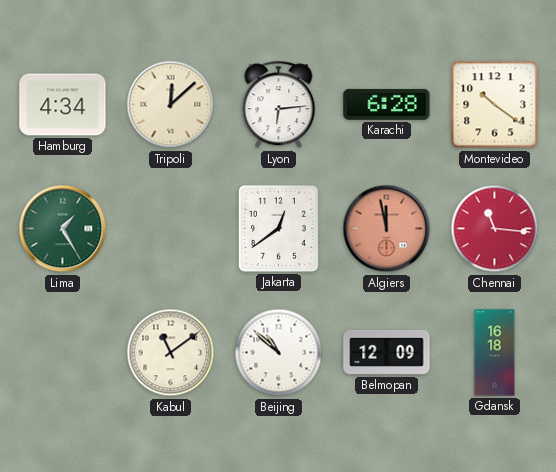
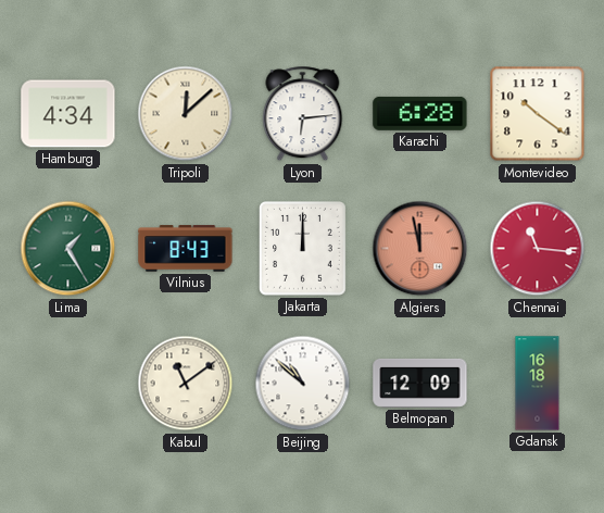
Vilnius: none -> 8:43 (186, 249)
Jakarta: 12:39 -> 12:00 (303, 249)
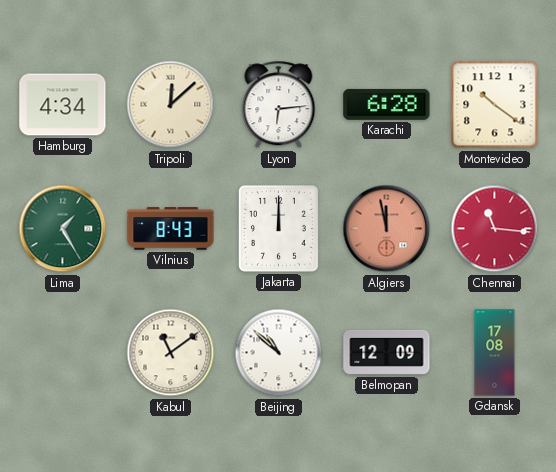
Gdansk: 16:18 -> 17:08 (495, 353)
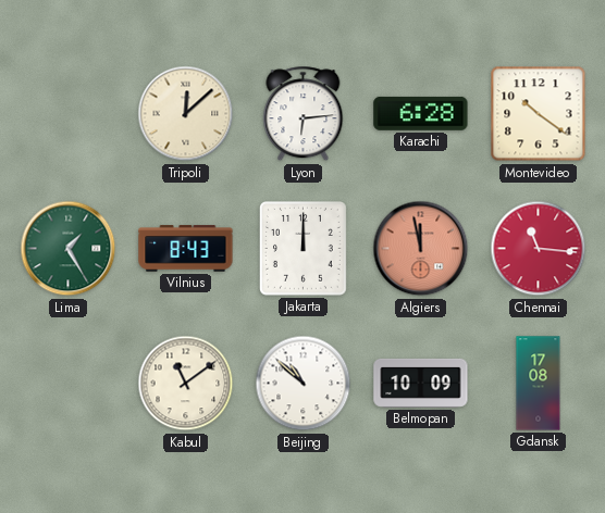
Hamburg: 4:34 -> none (63, 105)
Belmopan: 12:09 -> 10:09 (421, 383)
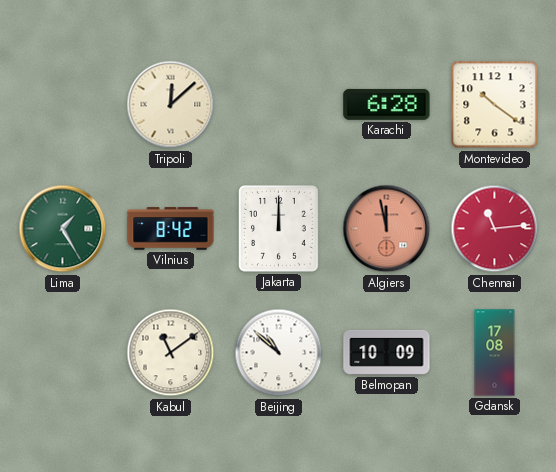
Lyon: 6:14 -> none (304, 114)
Vilnius: 8:43 -> 8:42 (171, 229)
Chennai: 11:16 -> 11:14 (495, 229)
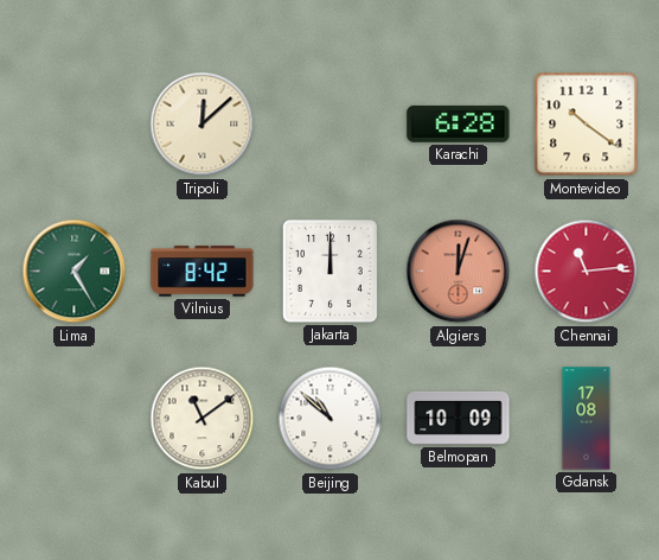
Algiers: 11:58 -> 12:03 (459, 272)
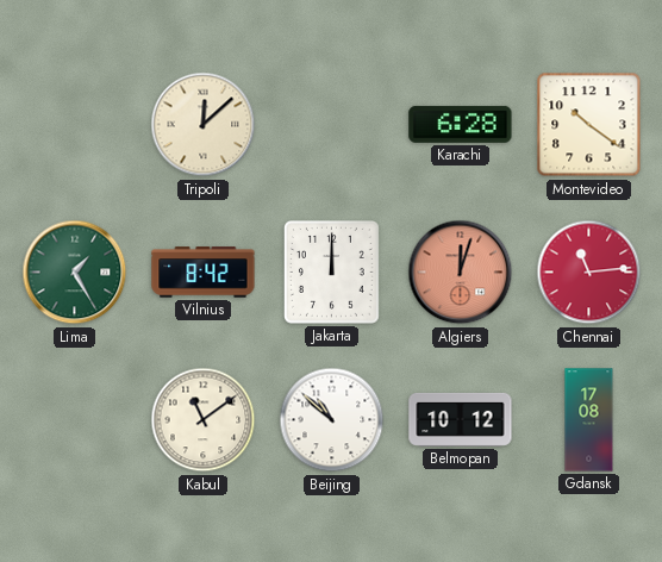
Belmopan: 10:09 -> 10:12 (461, 419)
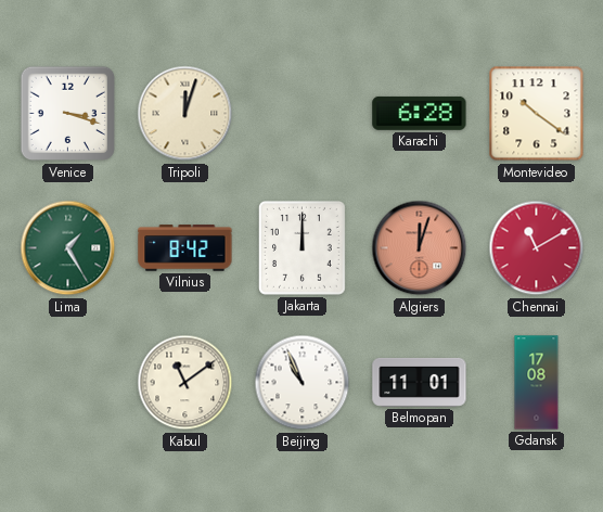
Venice: none -> 3:18 (68, 114)
Tripoli: 12:08 -> 12:03 (185, 114)
Chennai: 11:14 -> 11:10 (537, 248)
Beijing: 10:52 -> 10:56 (303, 383)
Belmopan: 10:12 -> 11:01 (420, 382)
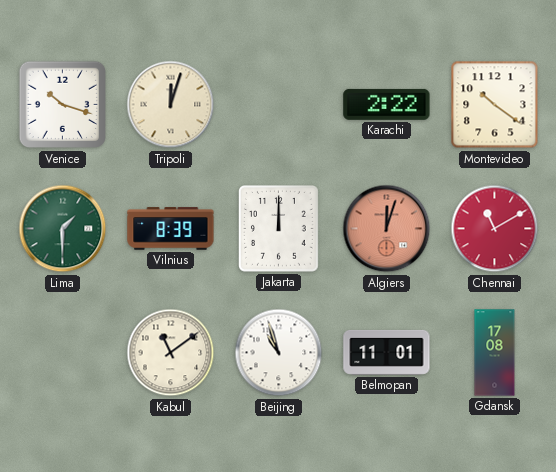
Venice: 3:18 -> 10:18 (63, 105)
Karachi: 6:28 -> 2:22 (387, 104)
Lima: 1:25 -> 1:30 (63, 229)
Vilnius: 8:42 -> 8:39 (171, 229)
Beijing: 10:56 -> 10:57 (279, 353)
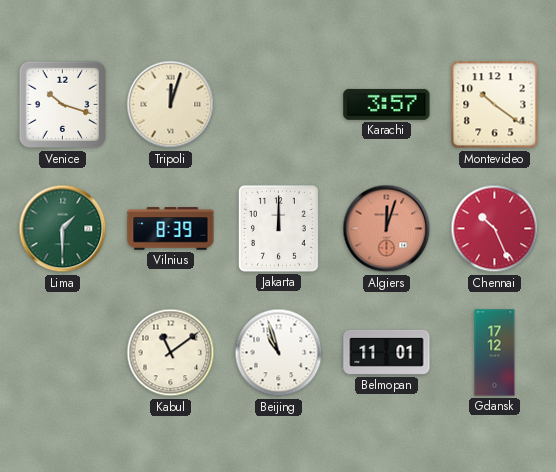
Karachi: 2:22 -> 3:57 (387, 104)
Chennai: 11:10 -> 10:26 (495, 229)
Gdansk: 17:08 -> 17:12 (495, 353)
